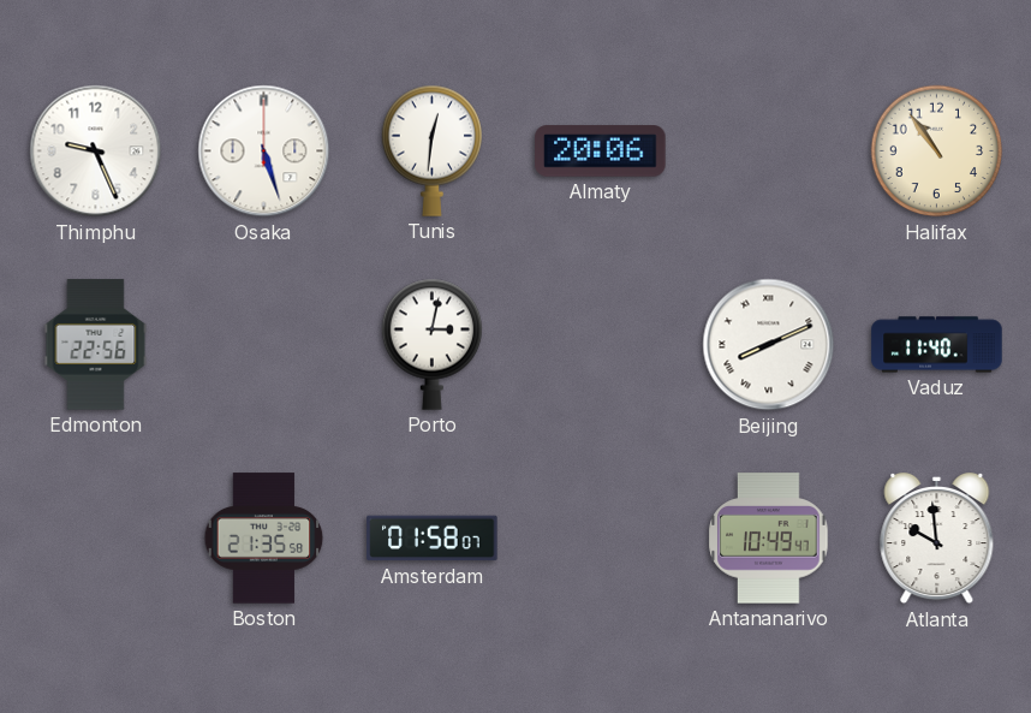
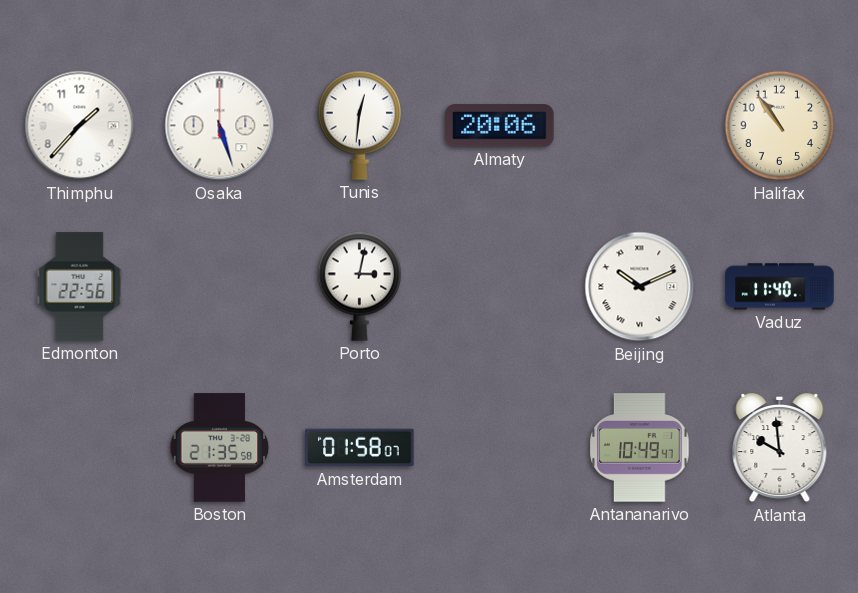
Thimphu: 9:26 -> 1:37 (80, 126)
Beijing: 8:11 -> 10:11 (640, 287)
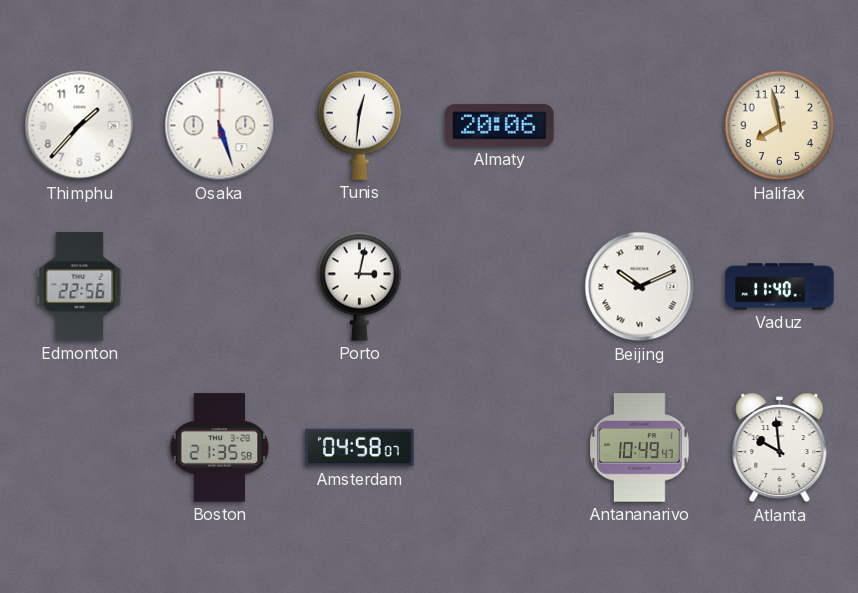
Halifax: 10:54 -> 7:58 (780, 126)
Amsterdam: 01:58 -> 04:58 (360, 448)
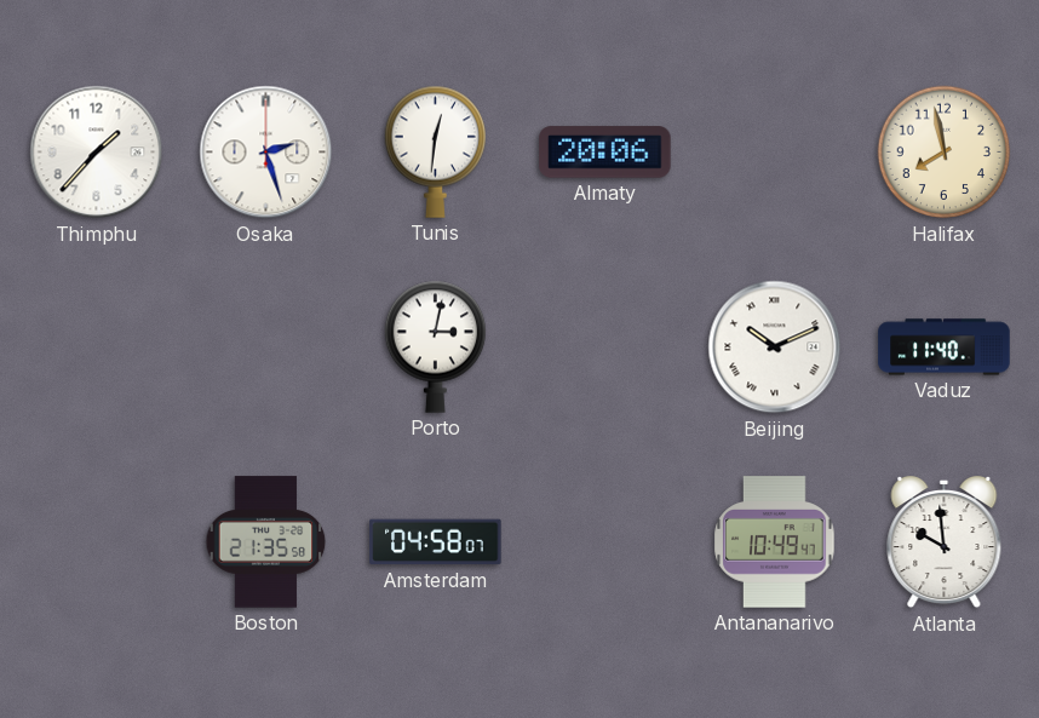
Osaka: 5:27 -> 2:27 (266, 153)
Edmonton: 22:56 -> none (80, 287)
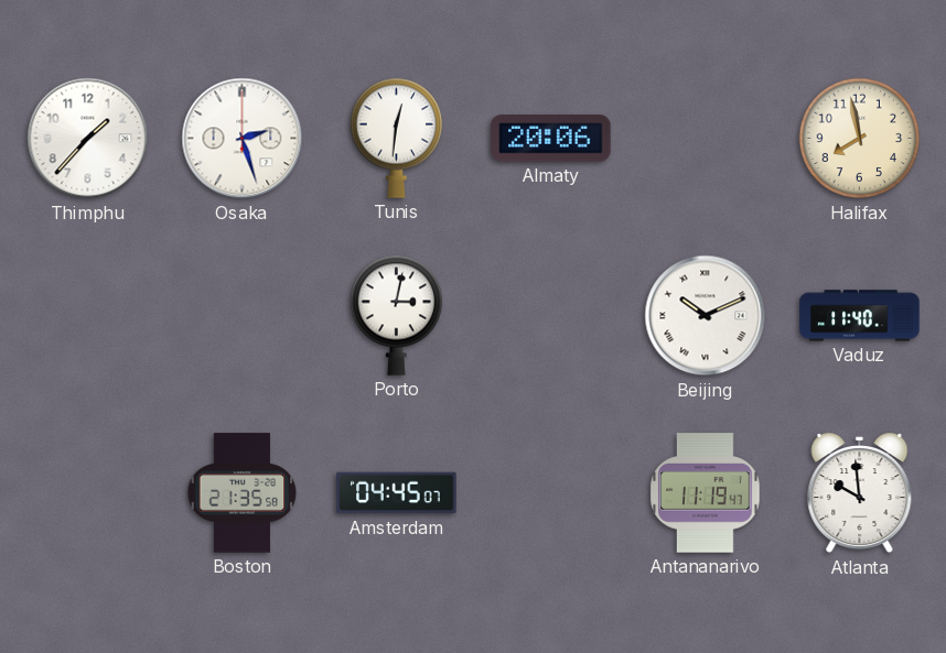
Amsterdam: 04:58 -> 04:45 (397, 493)
Antananarivo: 10:49 -> 11:19 (706, 493)
